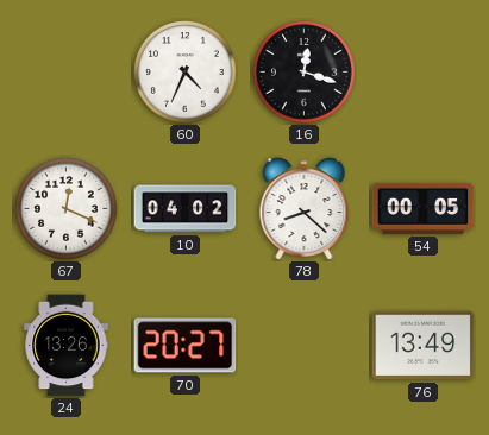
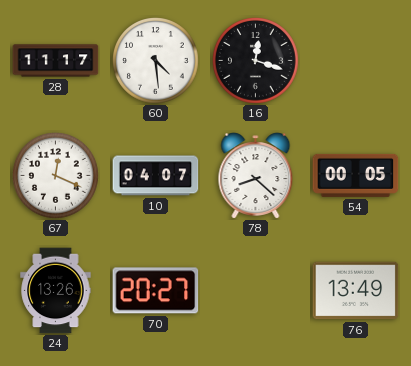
28: none -> 11:17 (56, 61)
60: 4:34 -> 4:29 (156, 61)
10: 04:02 -> 04:07 (156, 176)
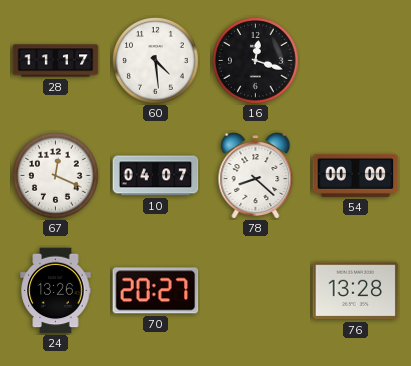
54: 00:05 -> 00:00 (356, 175)
76: 13:49 -> 13:28 (356, 291)
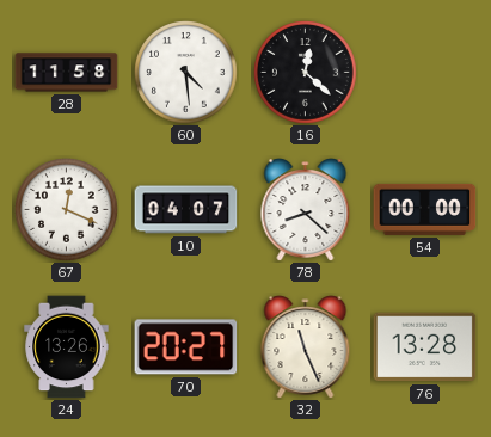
28: 11:17 -> 11:58 (67, 73)
16: 12:18 -> 12:22 (306, 73)
32: none -> 11:26 (306, 347)
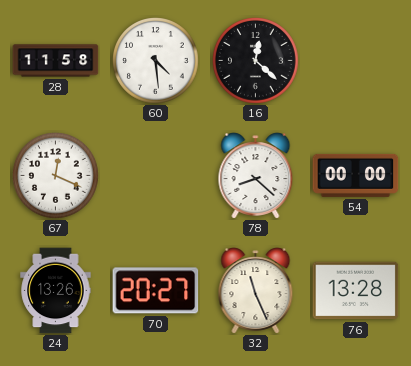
10: 04:07 -> none (186, 210)
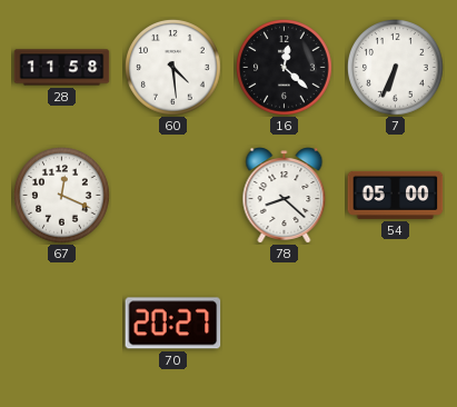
7: none -> 6:34 (396, 68)
54: 00:00 -> 05:00 (396, 195)
24: 13:26 -> none (56, 291)
32: 11:26 -> none (256, 291)
76: 13:28 -> none (356, 291)
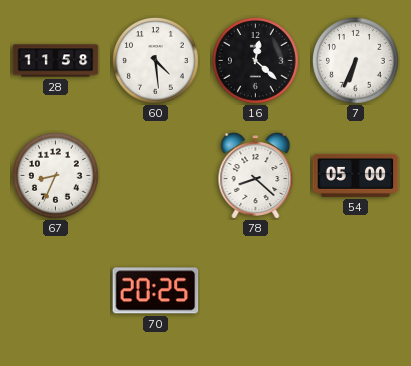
67: 12:19 -> 8:34 (56, 176)
70: 20:27 -> 20:25 (156, 291)
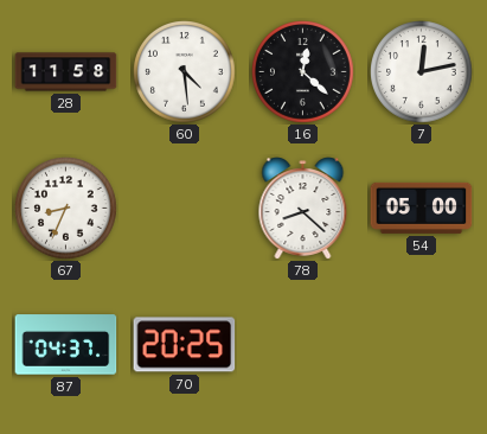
7: 6:34 -> 12:13 (422, 72)
87: none -> 04:37 (66, 345)
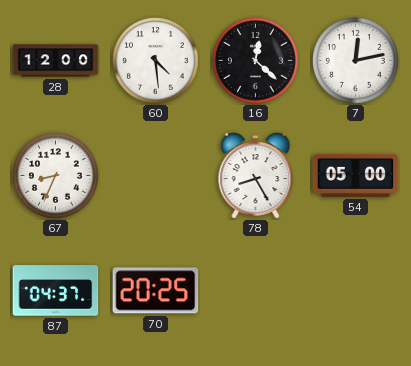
28: 11:58 -> 12:00 (56, 61)
78: 8:22 -> 8:25 (256, 176)
